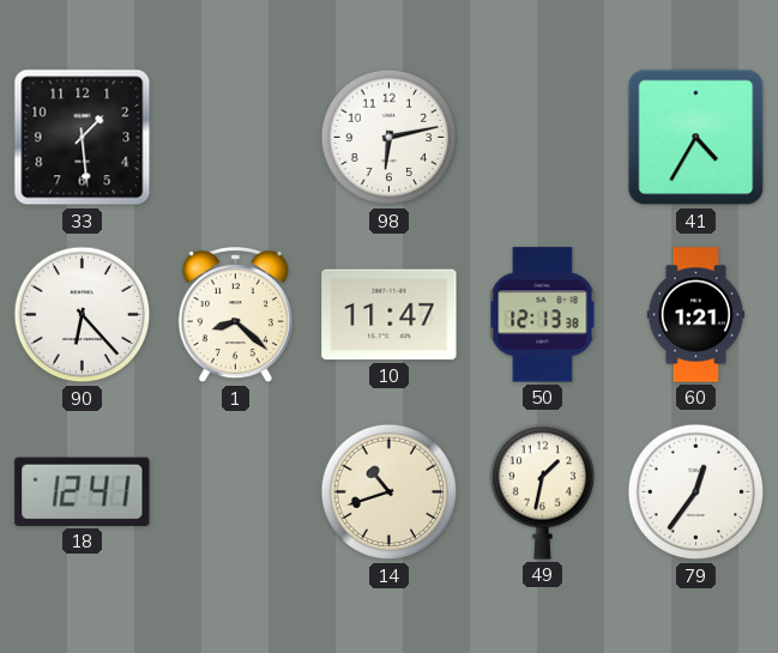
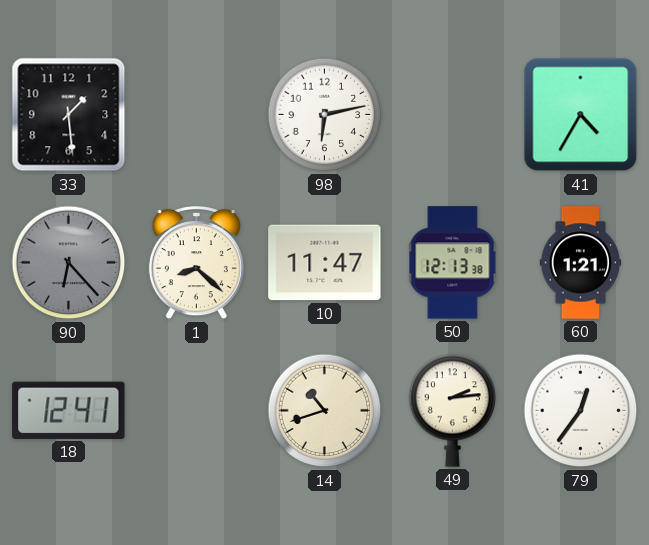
90 dial: white -> grey (69, 263)
49: 1:32 -> 2:14 (453, 410)
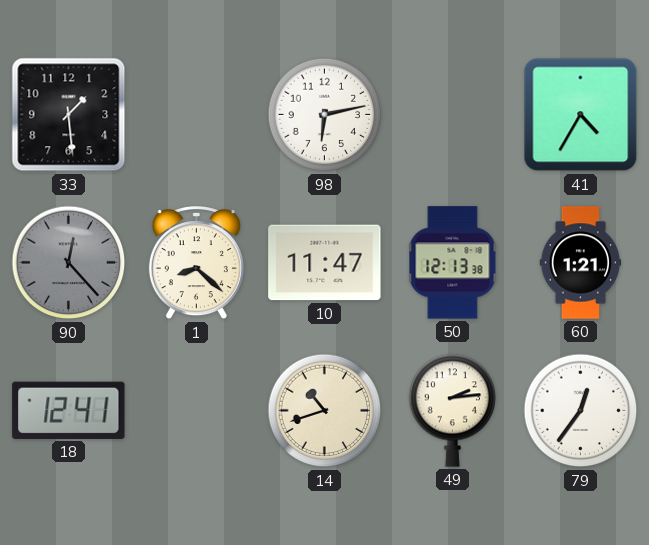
90: 6:23 -> 12:23 (69, 263)
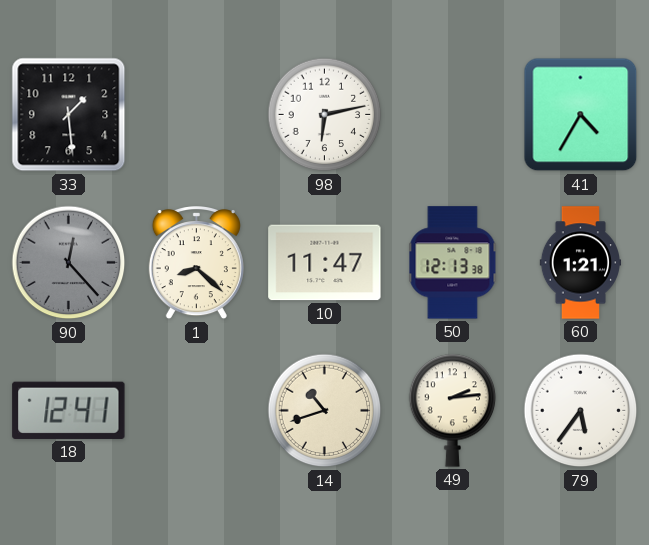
79: 12:36 -> 5:36 (581, 411)
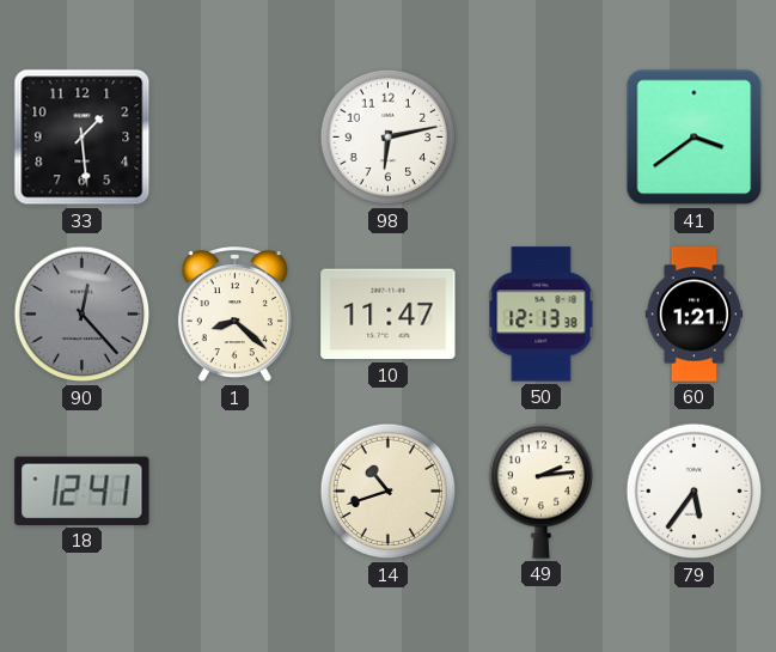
41: 4:35 -> 3:39 (695, 138)
